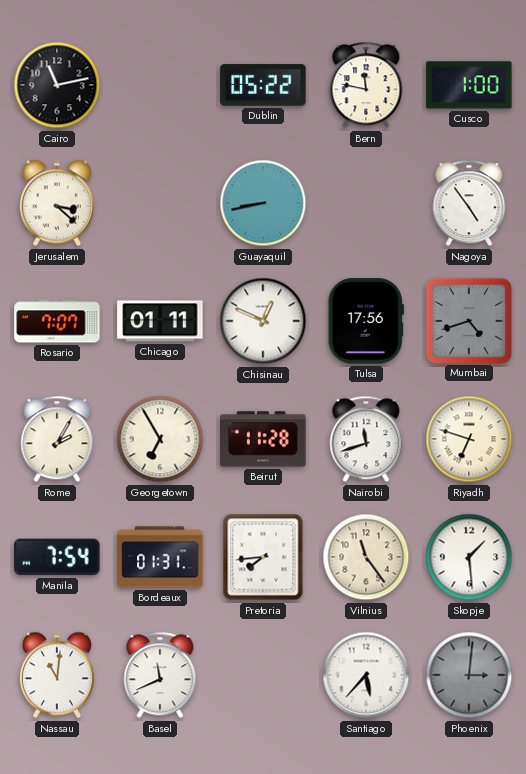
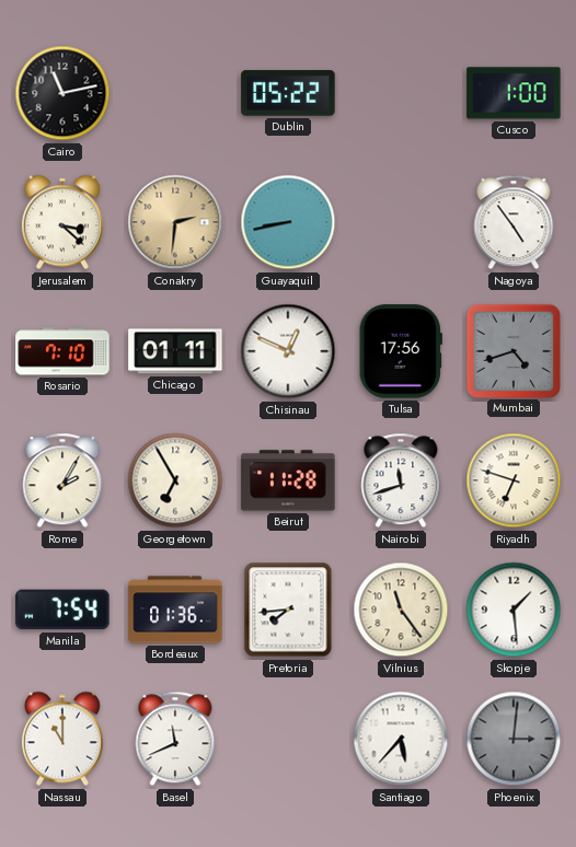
Bern: 11:47 -> none (366, 85)
Conakry: none -> 2:31 (175, 222)
Rosario: 7:07 -> 7:10 (62, 351)
Bordeaux: 01:31 -> 01:36 (175, 610)
Nassau: 11:01 -> 11:00 (62, 739)
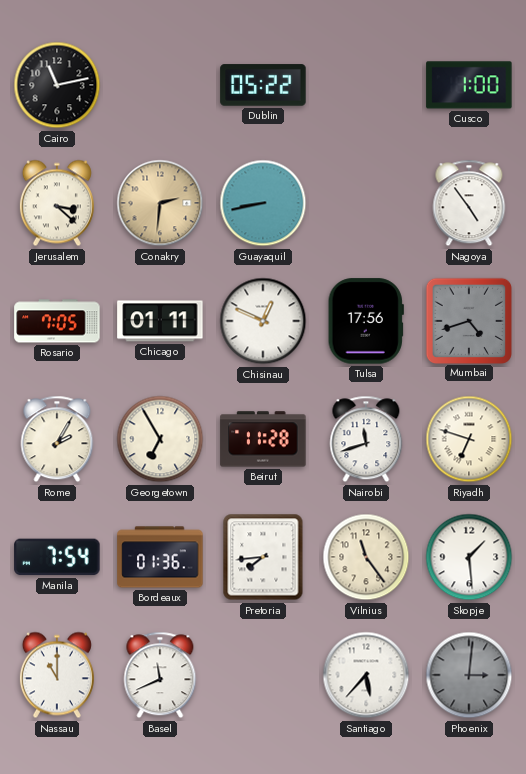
Rosario: 7:10 -> 7:05 (57, 321)
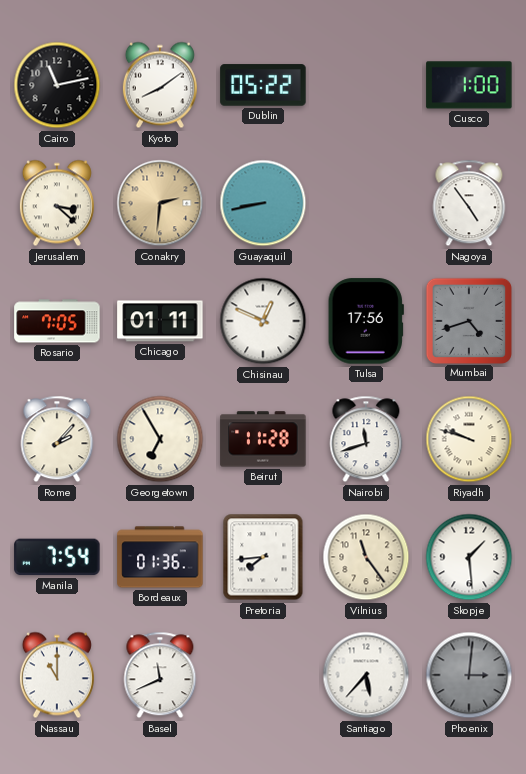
Kyoto: none -> 8:09 (160, 85)
Rome: 2:05 -> 2:07 (57, 439)
Riyadh: 6:48 -> 9:48 (469, 439)
